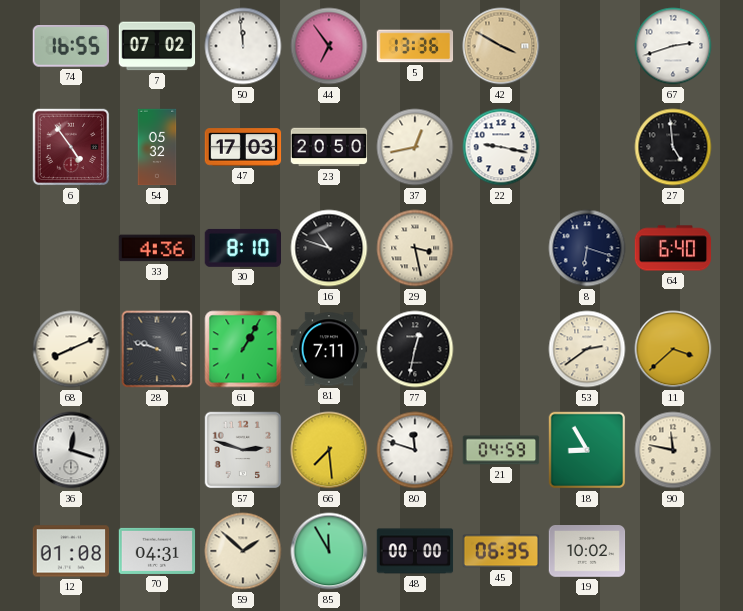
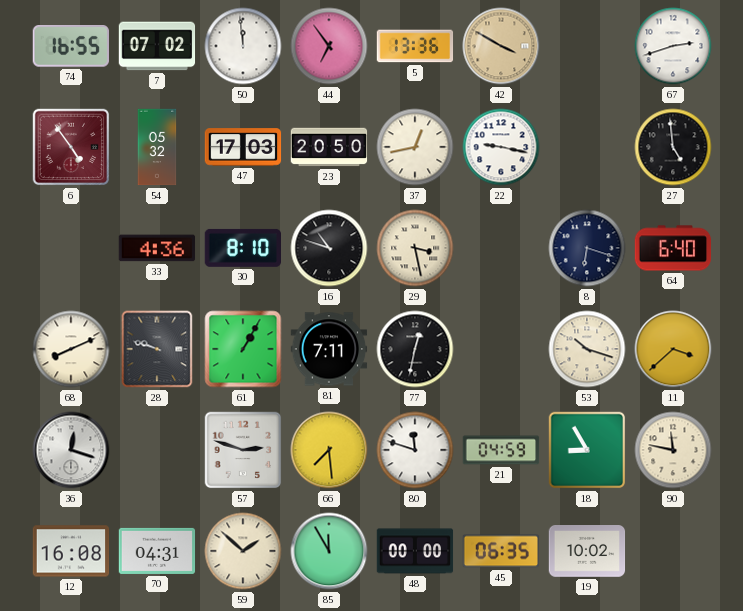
53: 2:39 -> 10:18 (587, 349)
12: 01:08 -> 16:08 (71, 551)
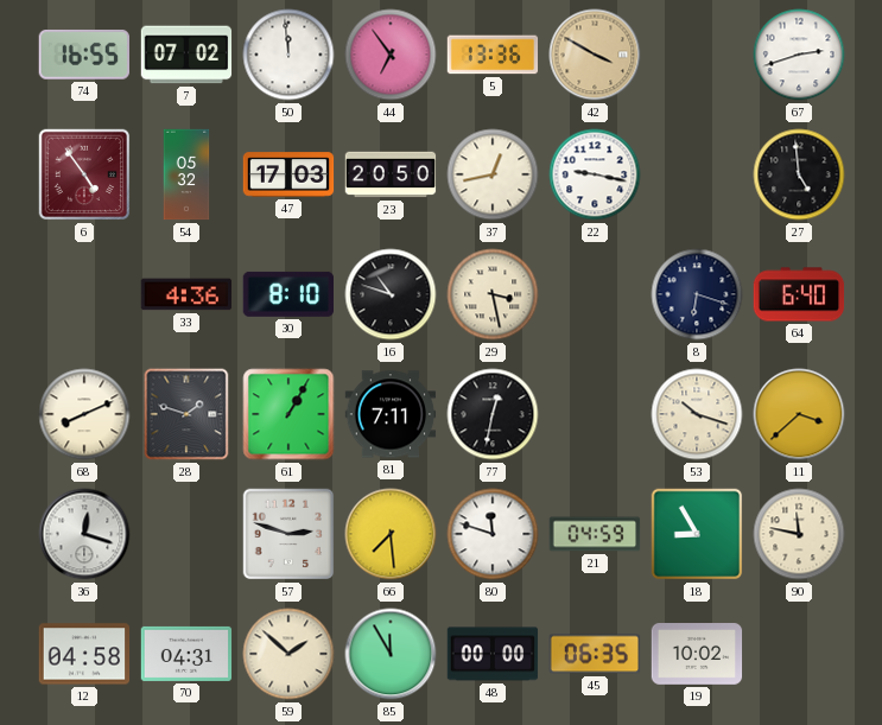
28: 9:48 -> 1:48 (186, 414)
12: 16:08 -> 04:58 (84, 654)
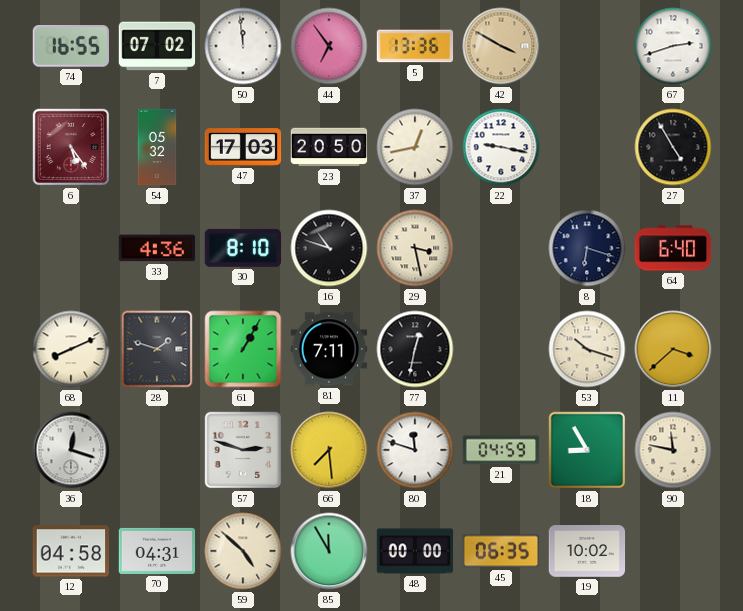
6: 4:54 -> 5:24 (71, 147)
27: 4:59 -> 4:55 (673, 147)
59: 1:52 -> 4:52 (243, 551)
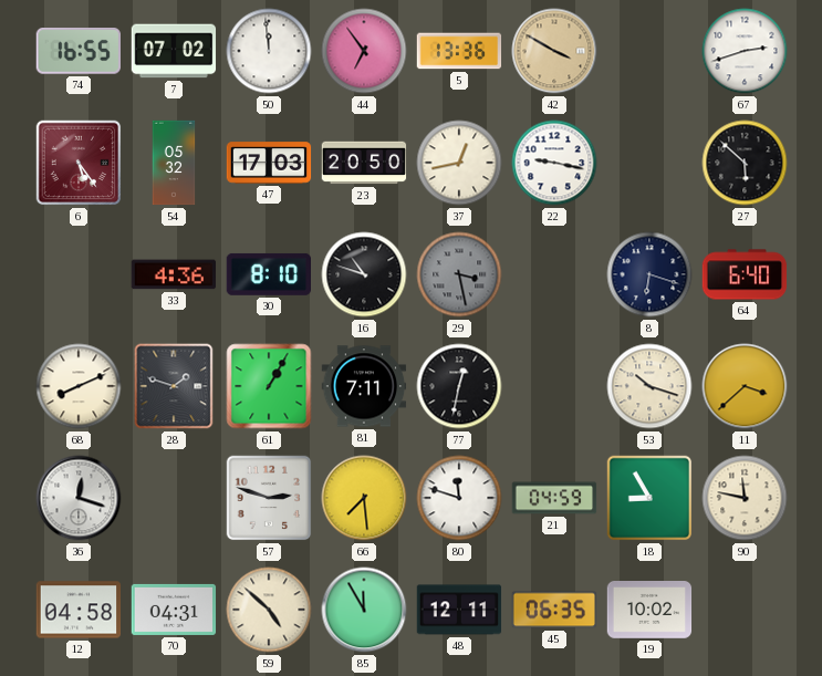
27: 4:55 -> 5:52 (745, 163)
29 dial: cream -> grey (459, 274)
48: 00:00 -> 12:11 (459, 610)
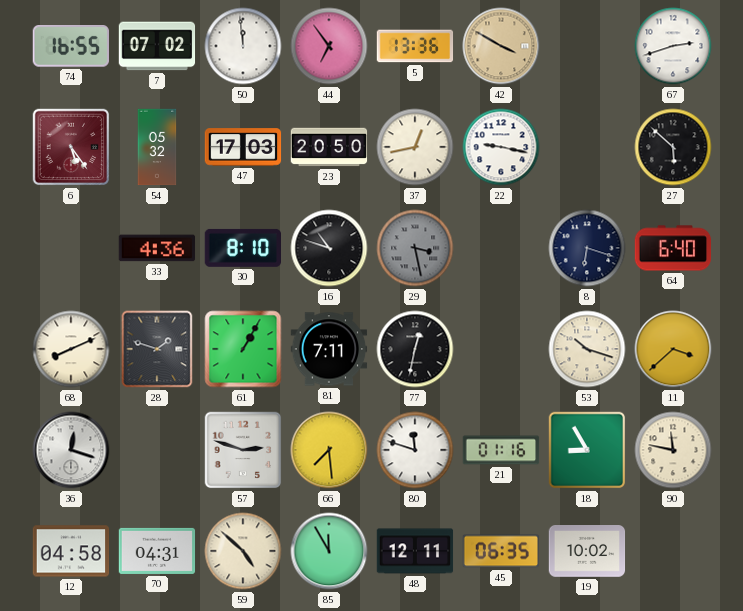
21: 04:59 -> 01:16 (501, 450)
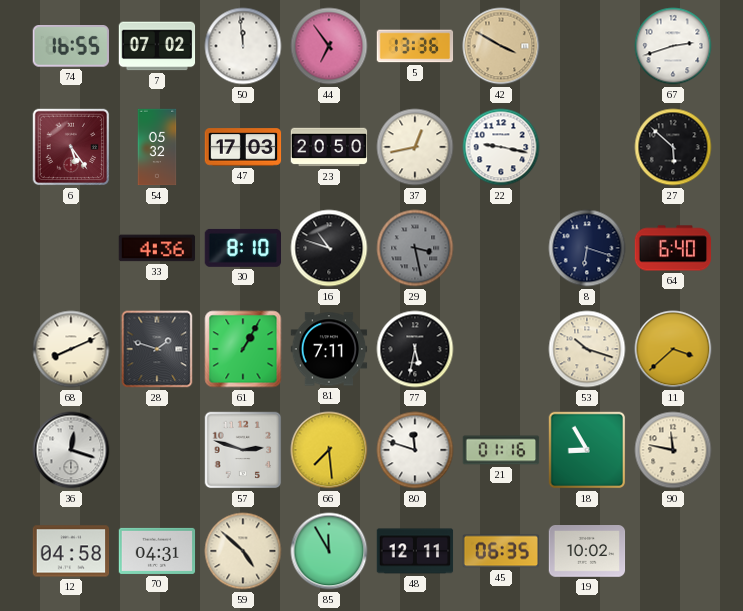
77: 12:32 -> 5:32 (415, 349)
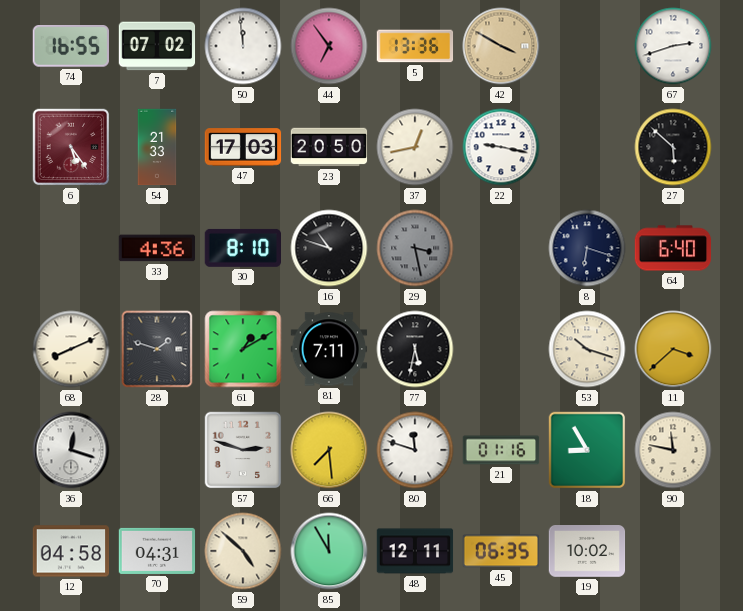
54: 05:32 -> 21:33 (157, 147)
61: 1:05 -> 1:10 (243, 349)
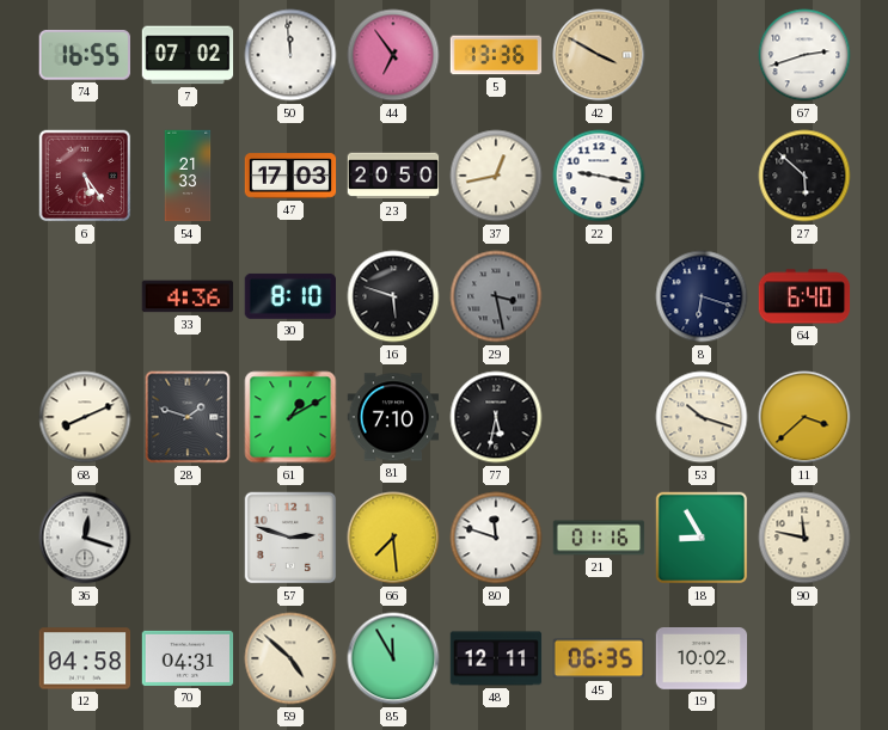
16: 10:48 -> 5:48 (393, 296)
81: 7:11 -> 7:10 (393, 417)
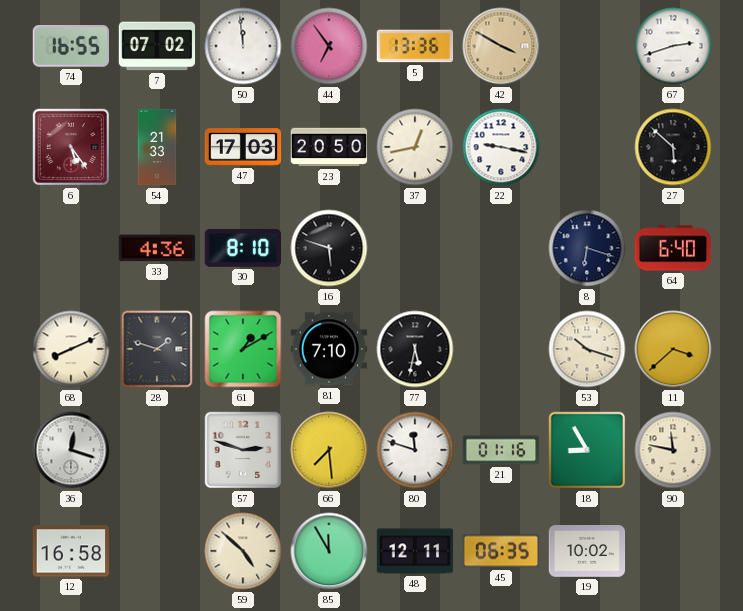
29: 3:28 -> none (496, 296)
12: 04:58 -> 16:58 (71, 551)
70: 04:31 -> none (188, 658)
